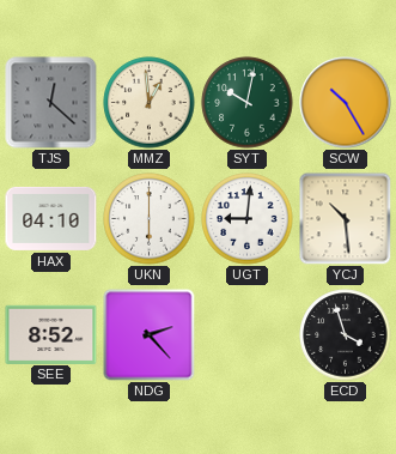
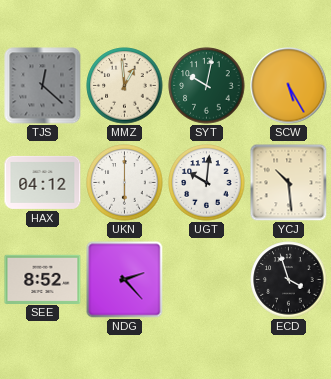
SCW: 10:25 -> 5:25 (289, 86)
HAX: 04:10 -> 04:12 (43, 182)
UGT: 9:01 -> 10:01 (207, 183)
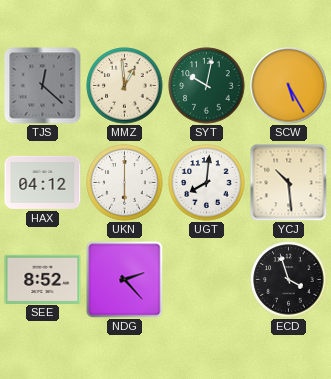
UGT: 10:01 -> 8:01 (207, 183)
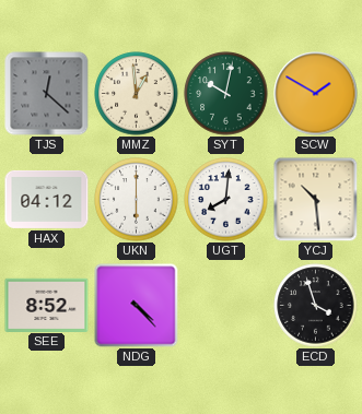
SCW: 5:25 -> 1:50 (316, 94)
NDG: 2:23 -> 4:23 (137, 306)
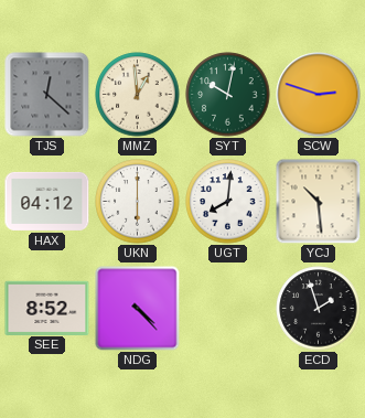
SCW: 1:50 -> 2:48 (319, 95)
ECD: 3:57 -> 1:57 (319, 309)
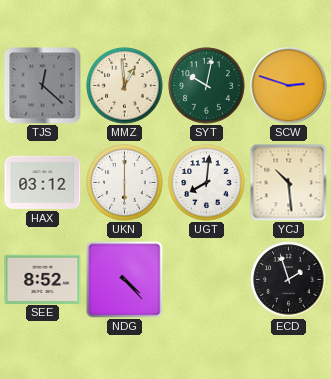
HAX: 04:12 -> 03:12 (43, 182)
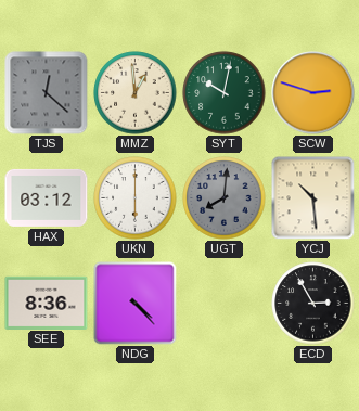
UGT dial: white -> grey (225, 198)
SEE: 8:52 -> 8:36 (47, 303)
ECD: 1:57 -> 2:55 (313, 304)
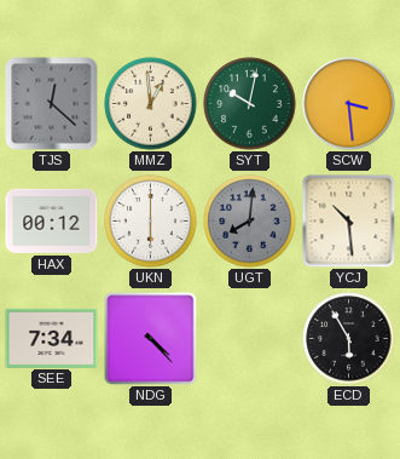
SCW: 2:48 -> 3:29 (349, 104)
HAX: 03:12 -> 00:12 (52, 220)
SEE: 8:36 -> 7:34 (52, 338)
ECD: 2:55 -> 5:55 (349, 339)
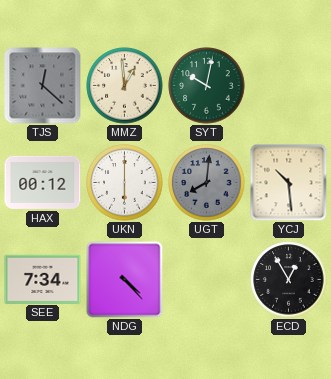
SCW: 3:29 -> none (349, 104)
ECD: 5:55 -> 12:55 (289, 280)
